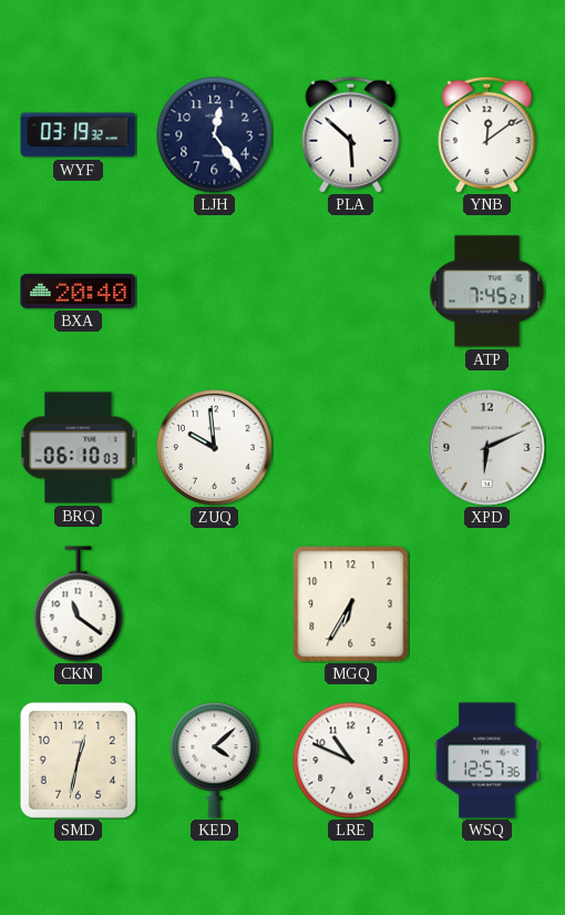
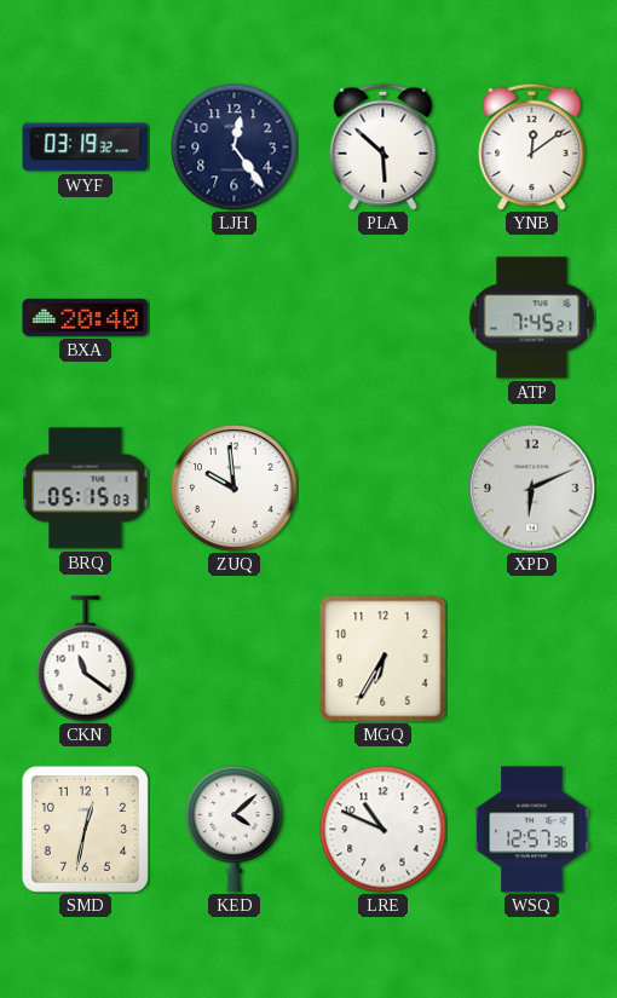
BRQ: 06:10 -> 05:15 (86, 489)
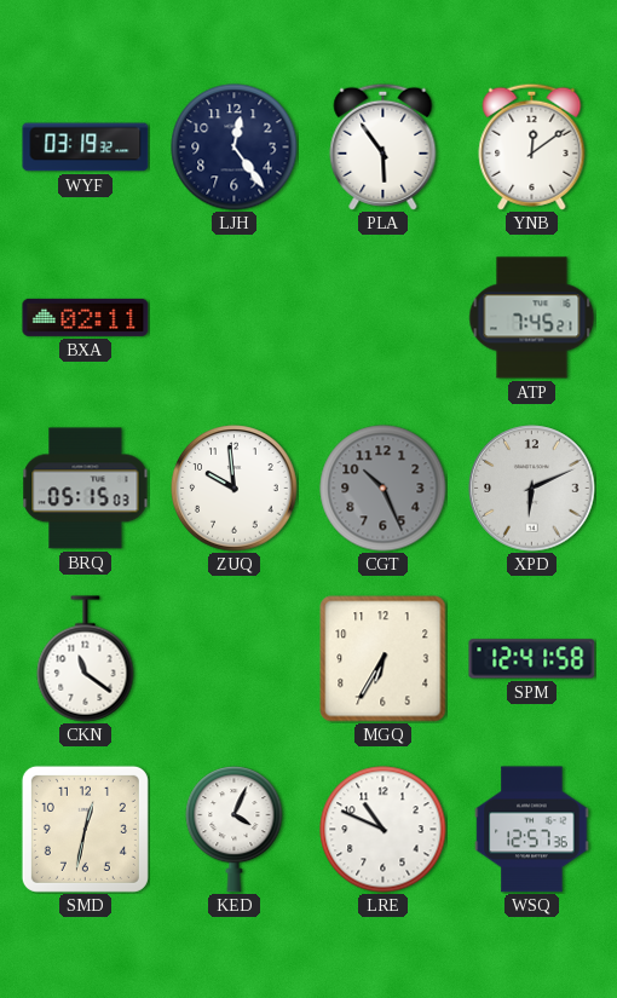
PLA: 5:52 -> 5:54 (384, 146)
BXA: 20:40 -> 02:11 (86, 317)
CGT: none -> 10:26 (384, 489)
SPM: none -> 12:41 (532, 659)
KED: 4:08 -> 4:04 (235, 830)
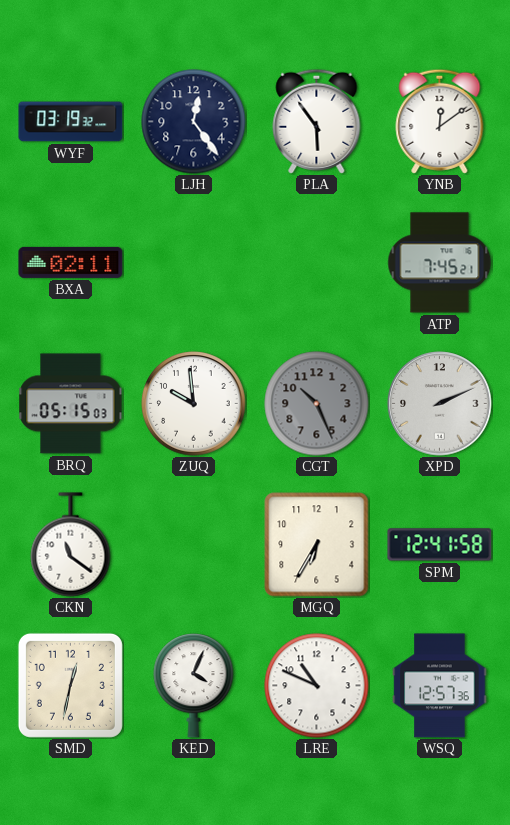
XPD: 6:11 -> 2:11 (440, 404)
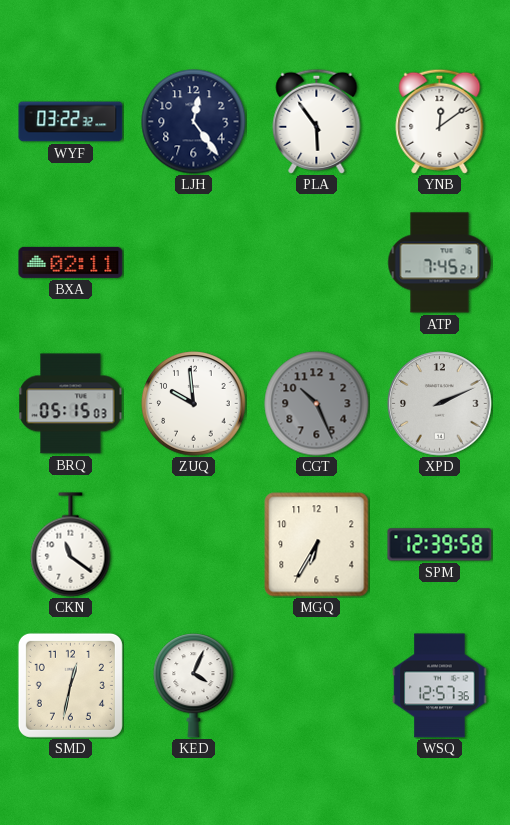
WYF: 03:19 -> 03:22 (71, 122)
SPM: 12:41 -> 12:39 (440, 545)
LRE: 10:49 -> none (317, 686)
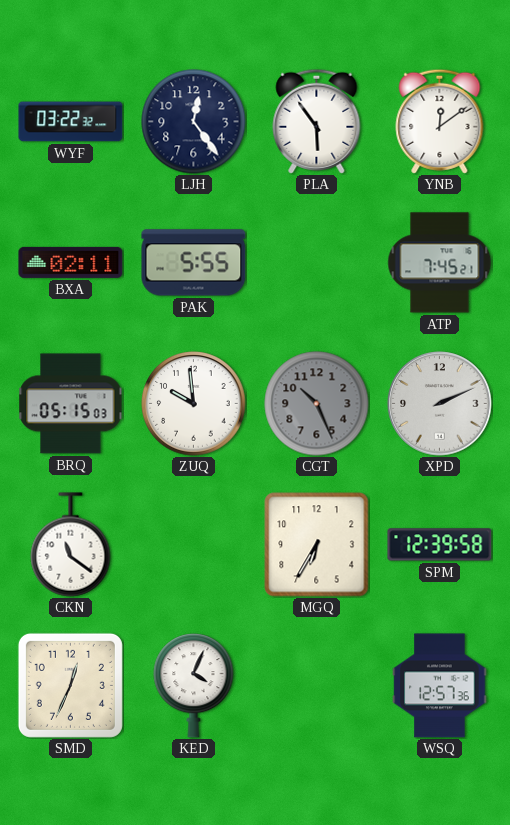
PAK: none -> 5:55 (194, 263)
SMD: 12:32 -> 12:34 (70, 685)
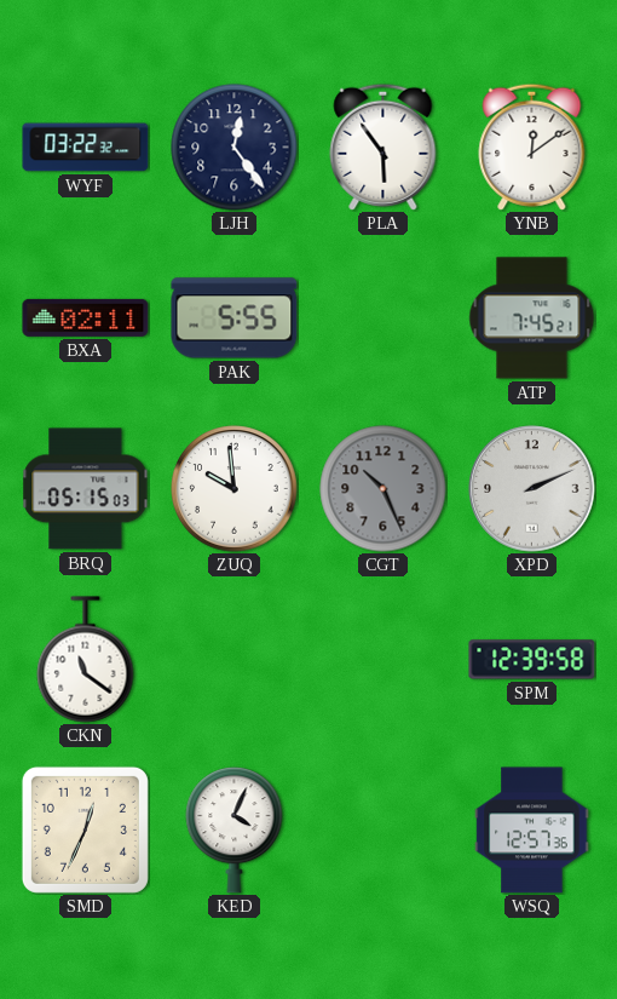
MGQ: 6:35 -> none (317, 545)
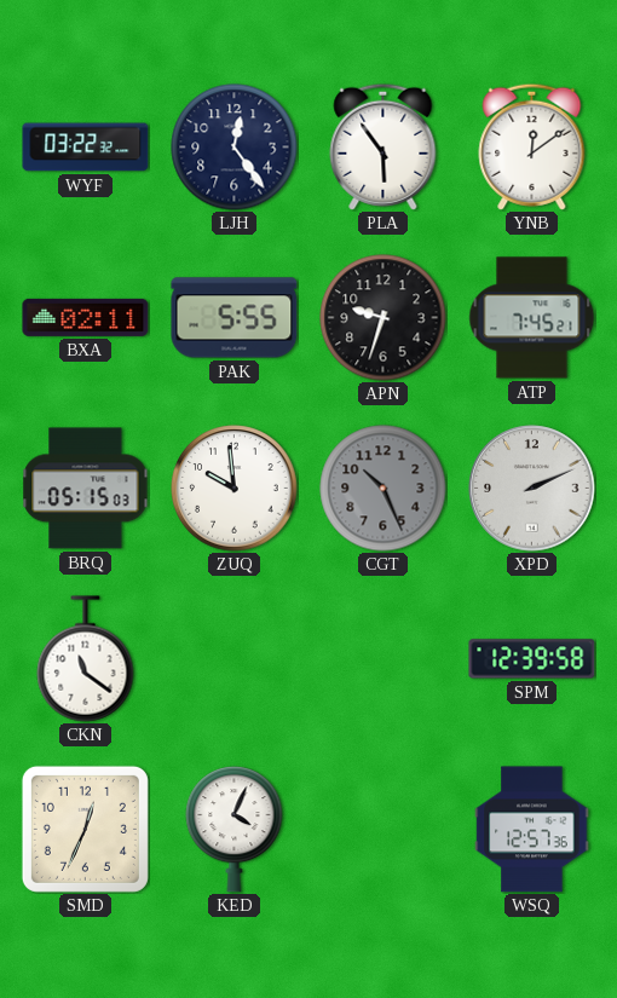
APN: none -> 9:33 (384, 318)
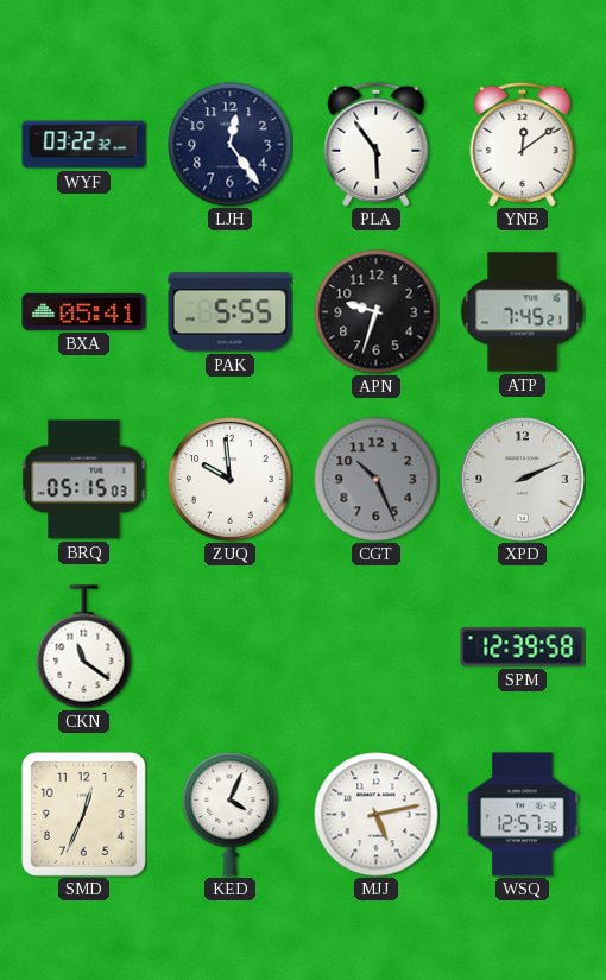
BXA: 02:11 -> 05:41 (84, 311)
MJJ: none -> 5:13 (377, 815)
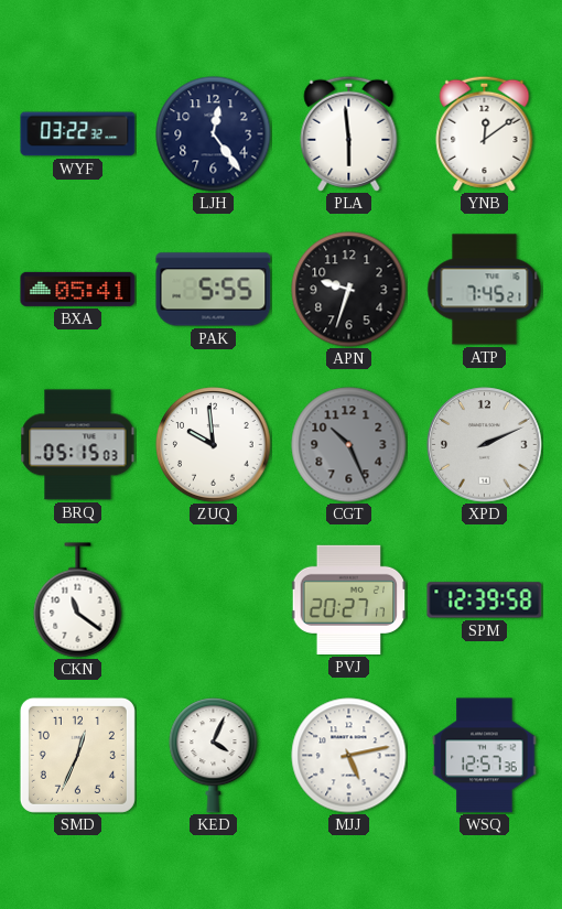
PLA: 5:54 -> 5:59 (349, 133)
PVJ: none -> 20:27 (348, 599)
